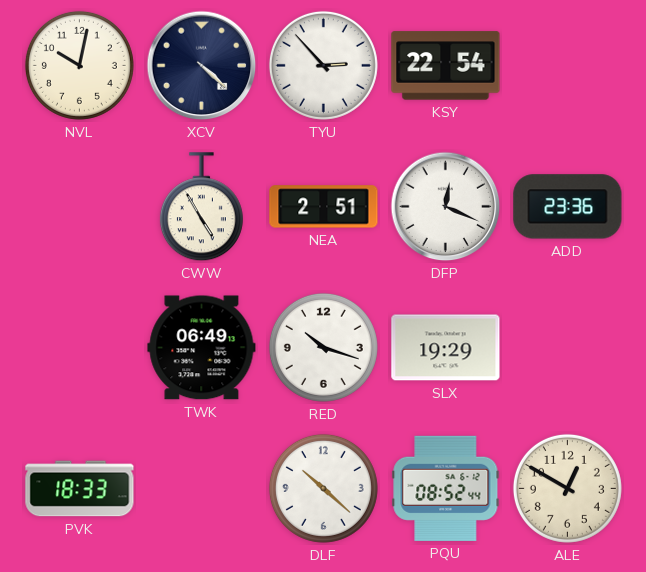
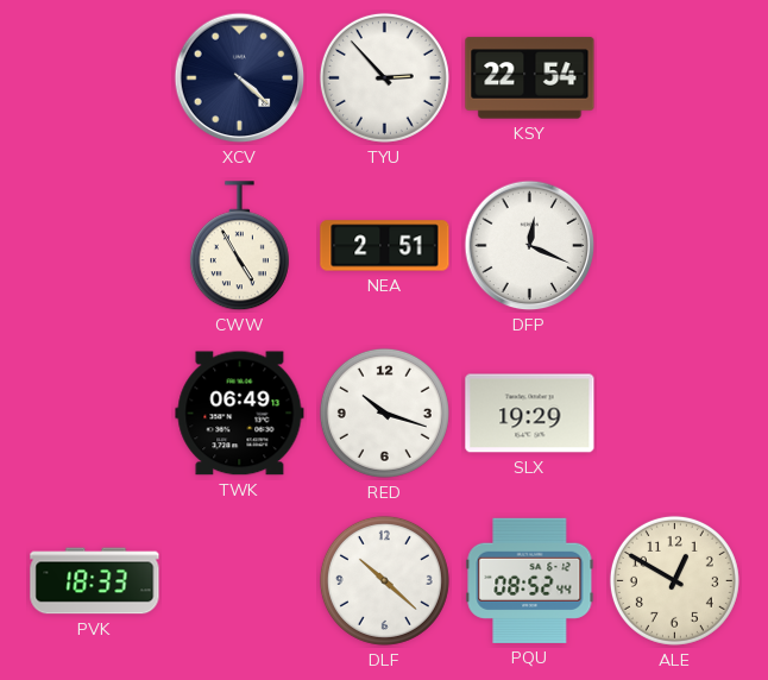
NVL: 10:02 -> none (79, 65)
ADD: 23:36 -> none (568, 207)
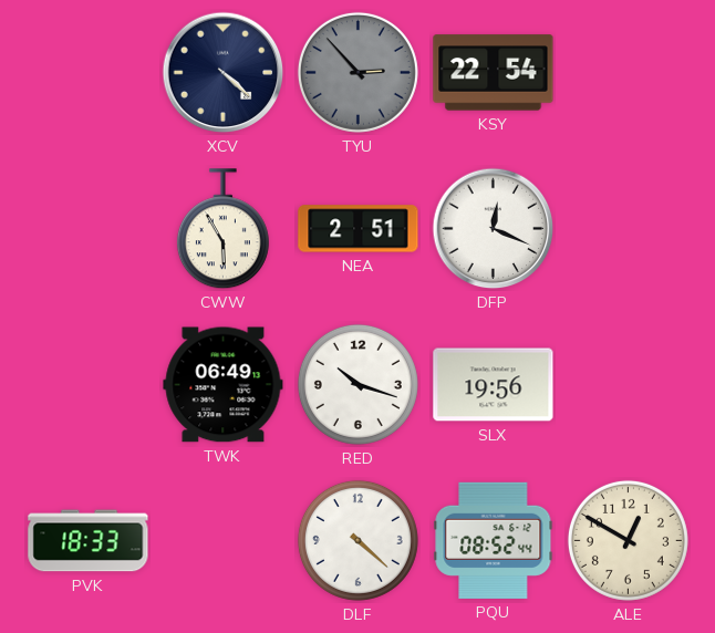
TYU dial: white -> grey (357, 72)
CWW: 4:55 -> 5:55 (222, 229)
SLX: 19:29 -> 19:56 (494, 385)
DLF: 10:22 -> 4:22 (357, 540)
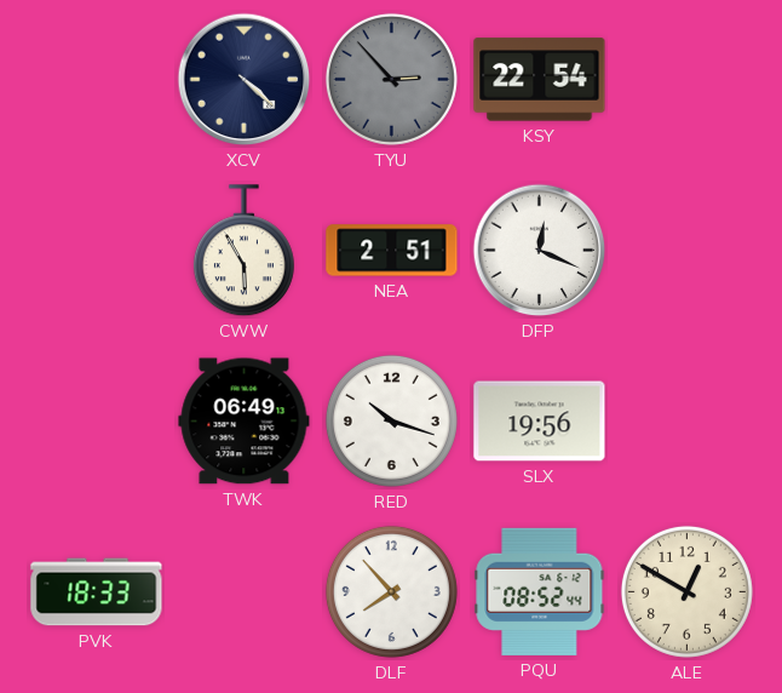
DLF: 4:22 -> 7:53 (391, 591)
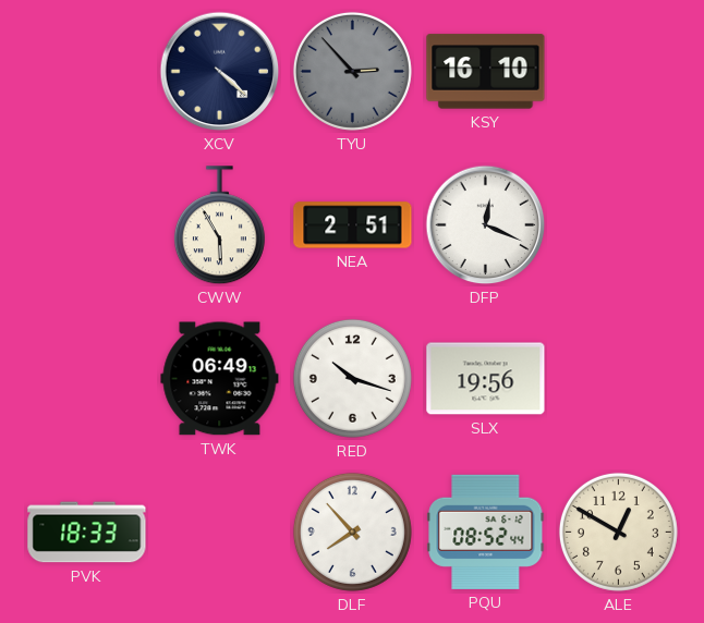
KSY: 22:54 -> 16:10 (486, 72)
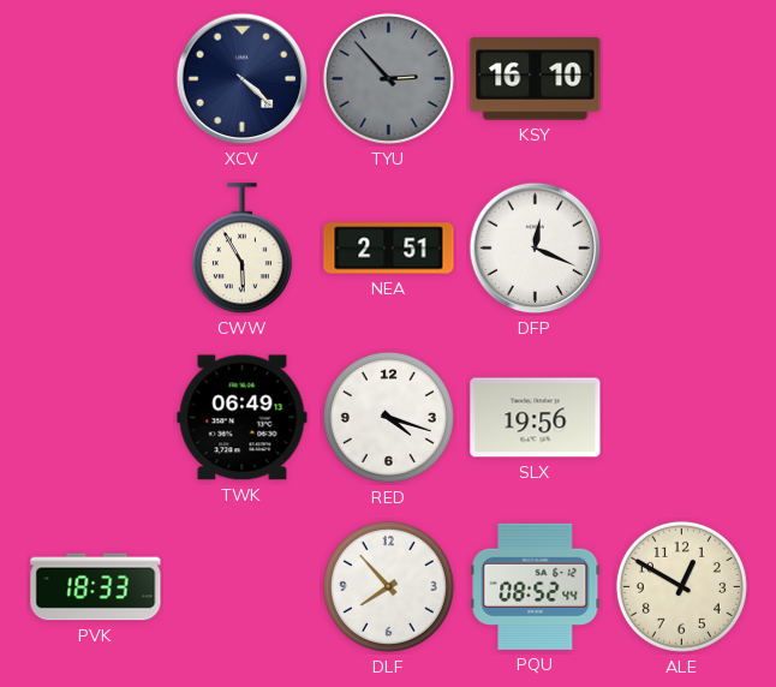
RED: 10:18 -> 4:18 (388, 417)
